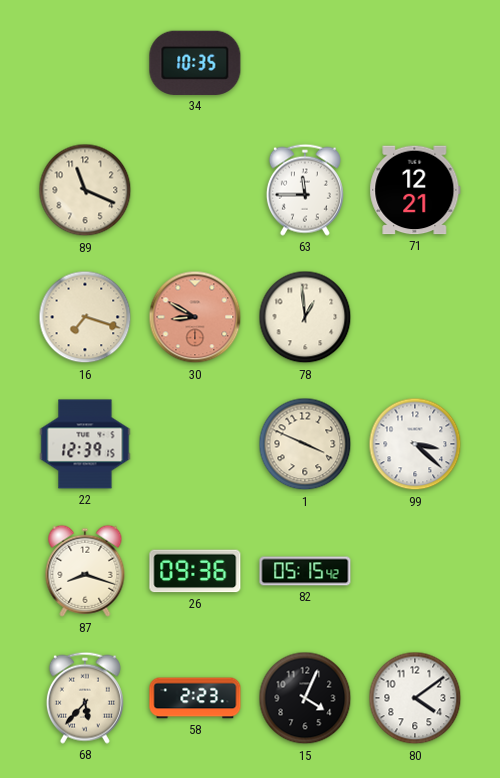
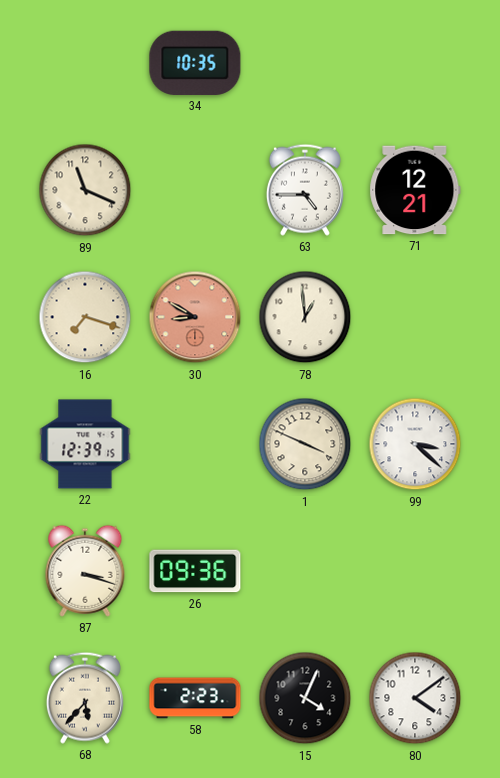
63: 11:45 -> 4:45 (305, 190)
87: 8:18 -> 3:18 (85, 571)
82: 05:15 -> none (305, 571)
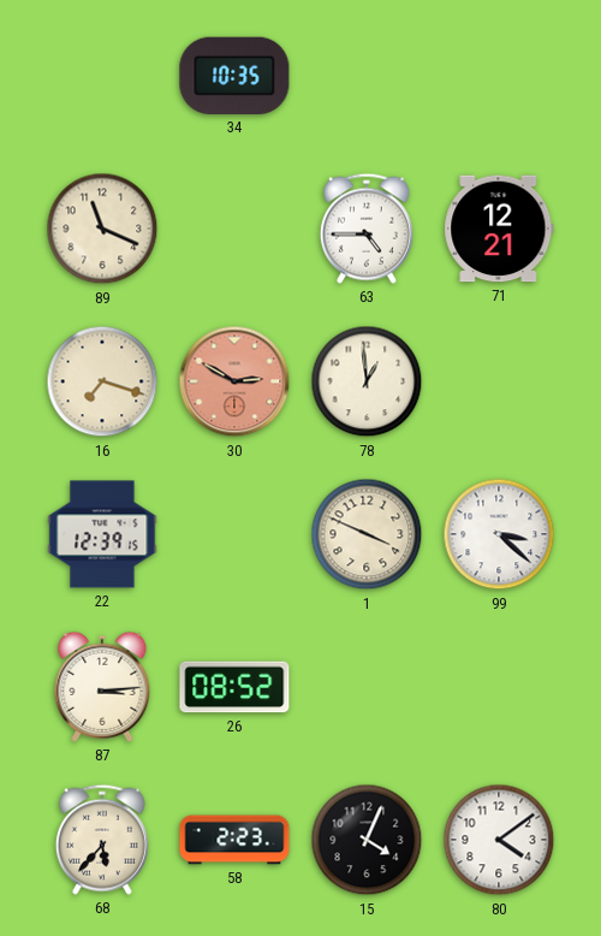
30: 8:50 -> 2:50 (234, 381)
87: 3:18 -> 3:14 (102, 687)
26: 09:36 -> 08:52 (234, 687)
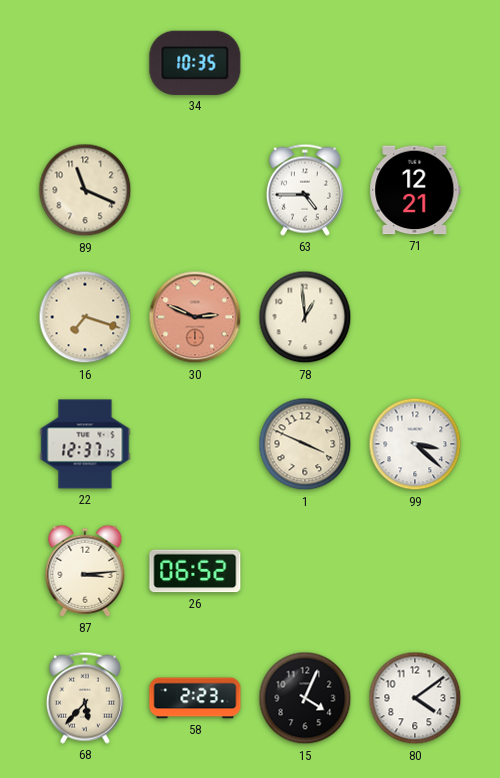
30: 2:50 -> 2:49 (195, 317)
22: 12:39 -> 12:37 (85, 444)
26: 08:52 -> 06:52 (195, 571)
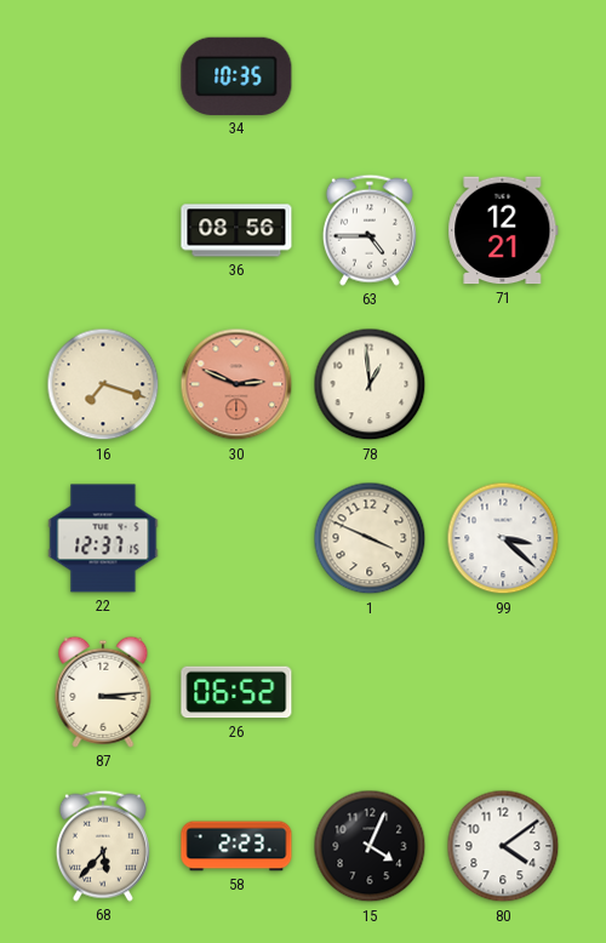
89: 11:19 -> none (85, 190)
36: none -> 08:56 (236, 230)
